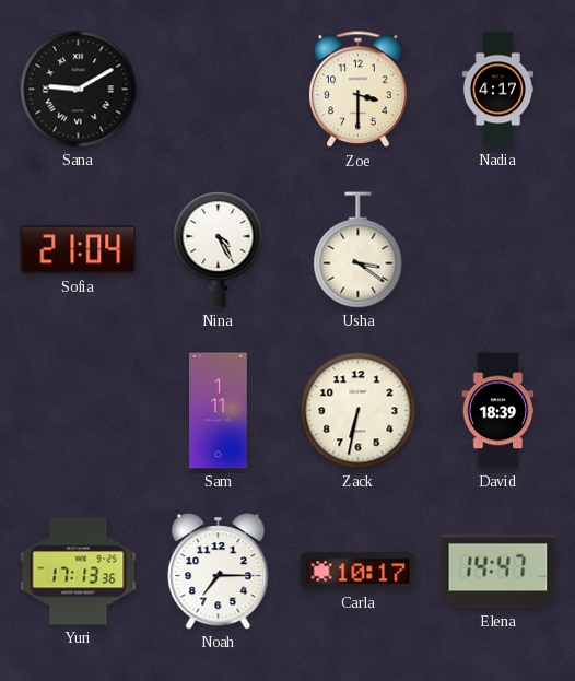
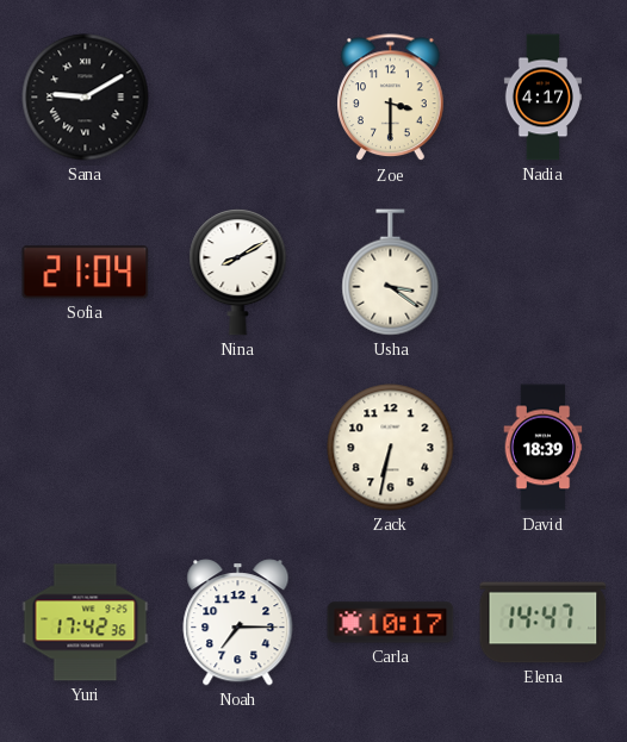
Nina: 4:25 -> 8:10 (238, 273)
Sam: 1:11 -> none (219, 411)
Yuri: 17:13 -> 17:42 (86, 623)
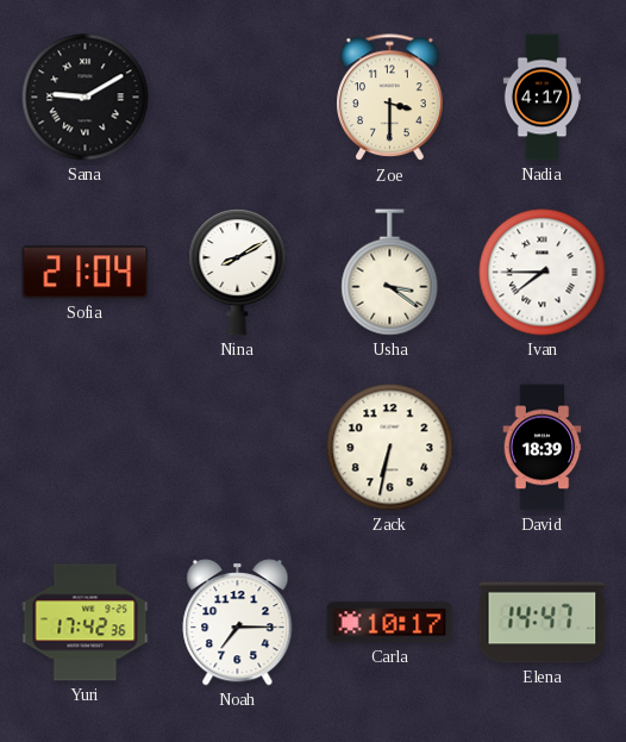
Ivan: none -> 7:45 (543, 273)
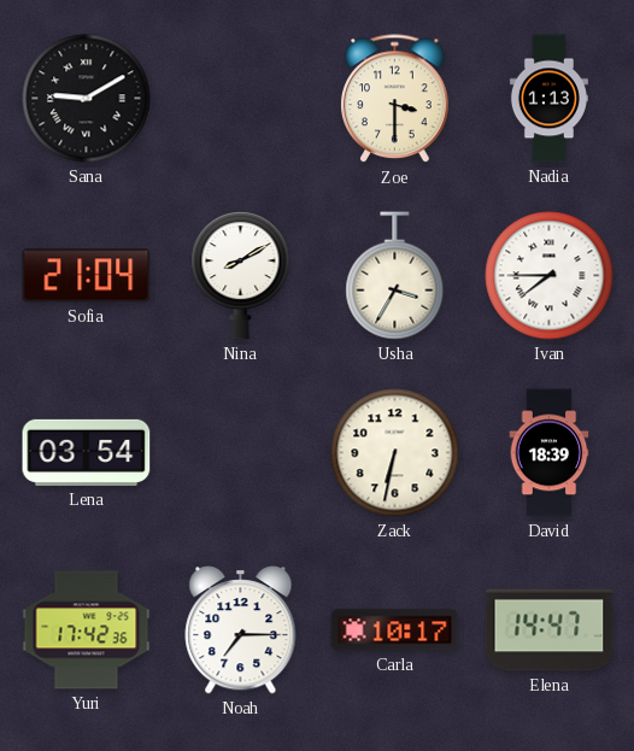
Nadia: 4:17 -> 1:13 (548, 99)
Usha: 3:21 -> 3:35 (395, 276)
Lena: none -> 03:54 (87, 452)
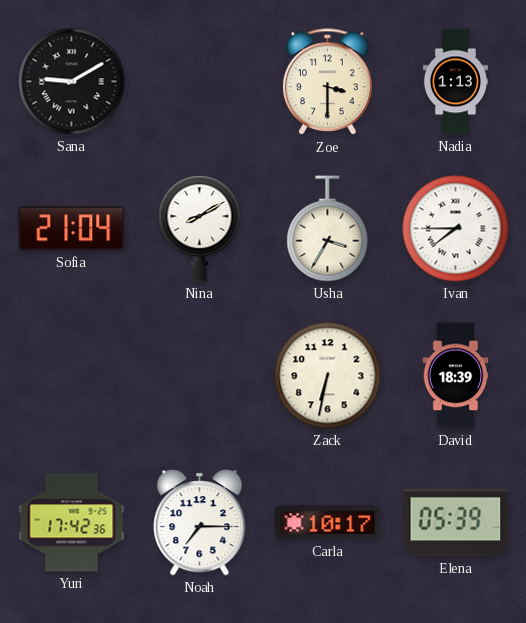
Lena: 03:54 -> none (87, 452)
Elena: 14:47 -> 05:39 (456, 523)
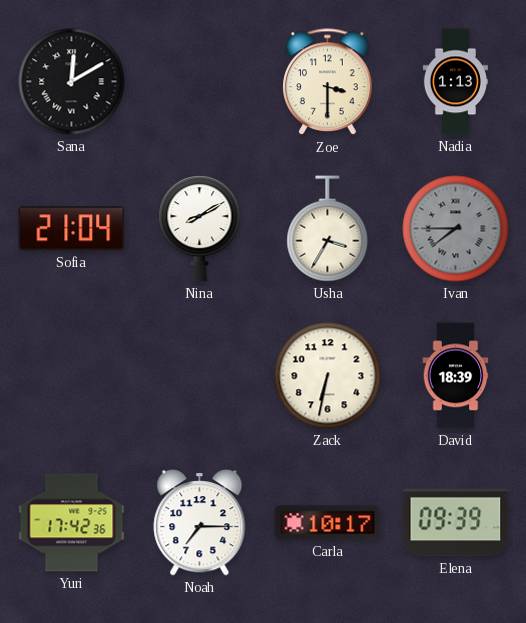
Sana: 9:10 -> 12:10 (72, 82)
Ivan dial: white -> grey (456, 229)
Elena: 05:39 -> 09:39 (456, 523)
